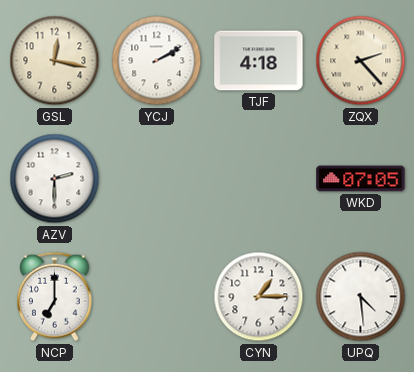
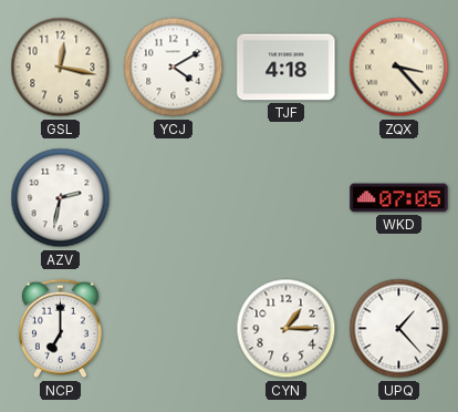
YCJ: 2:10 -> 4:10 (174, 68)
ZQX: 2:23 -> 3:23 (399, 68)
AZV: 2:30 -> 2:32 (61, 198)
UPQ: 4:29 -> 1:23 (399, 329)
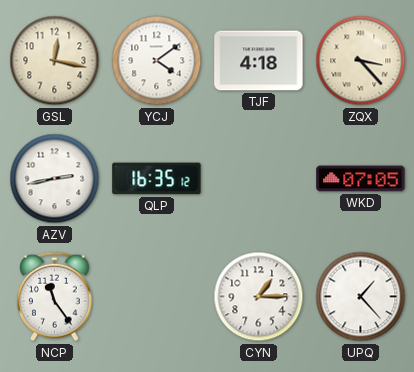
YCJ: 4:10 -> 4:09 (157, 61)
AZV: 2:32 -> 2:43 (55, 179)
QLP: none -> 16:35 (157, 179)
NCP: 7:00 -> 11:24 (55, 297)
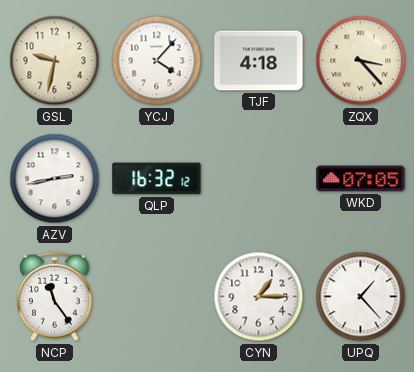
GSL: 12:17 -> 9:32 (55, 61)
YCJ: 4:09 -> 4:07 (157, 61)
QLP: 16:35 -> 16:32 (157, 179)
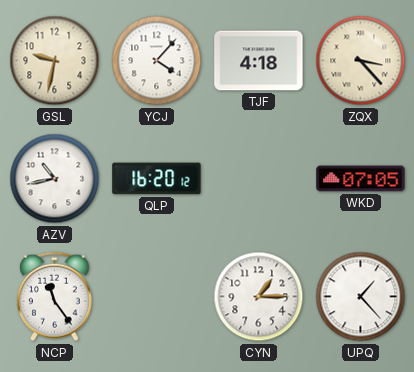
AZV: 2:43 -> 10:43 (55, 179)
QLP: 16:32 -> 16:20 (157, 179)
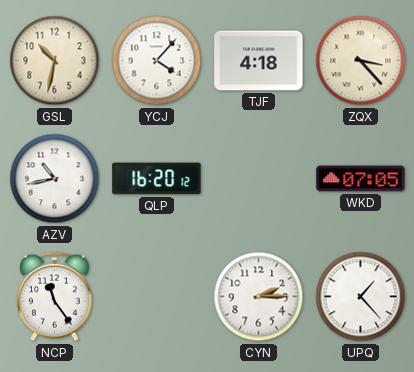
GSL: 9:32 -> 10:32 (55, 61)
CYN: 1:15 -> 2:15 (259, 297)
